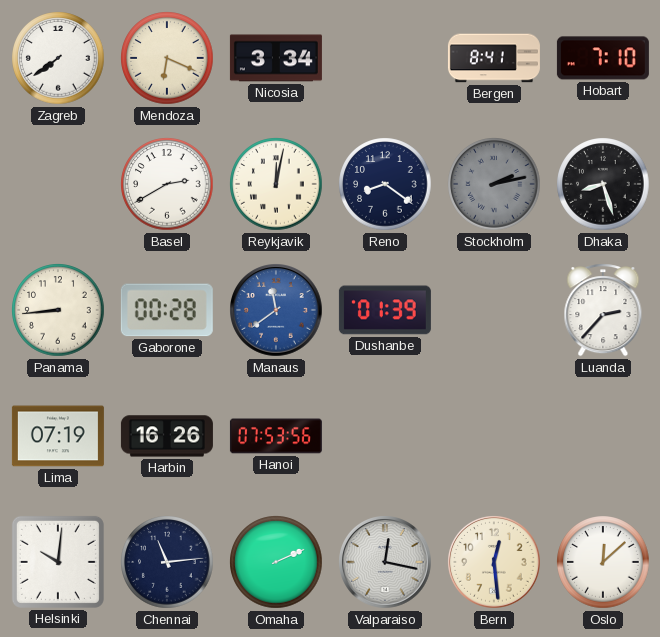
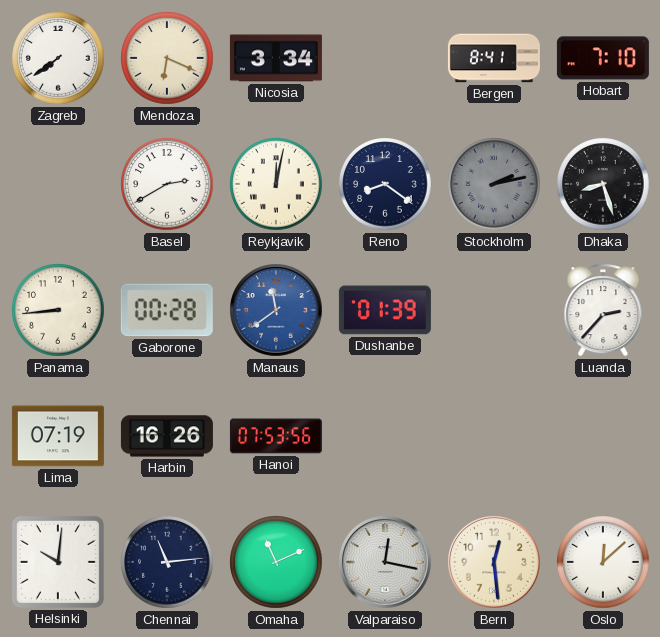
Omaha: 2:11 -> 11:11 (276, 562)
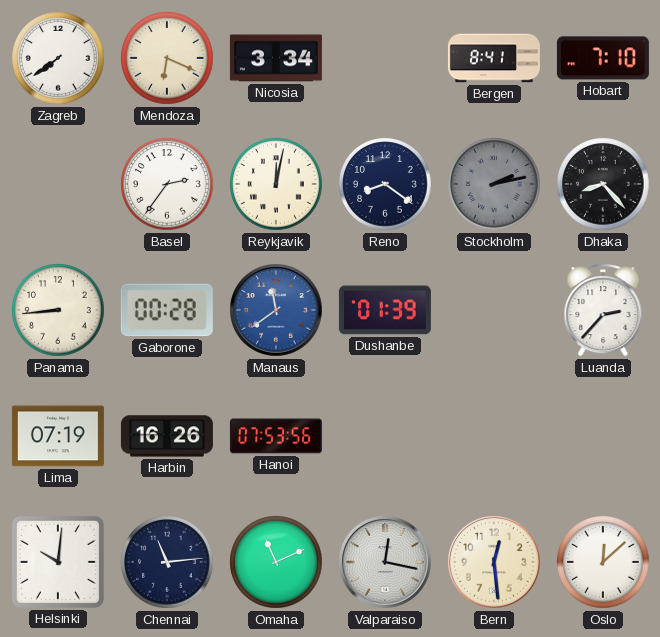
Basel: 2:40 -> 2:36 (167, 184)
Dhaka: 8:27 -> 8:23 (603, 184)
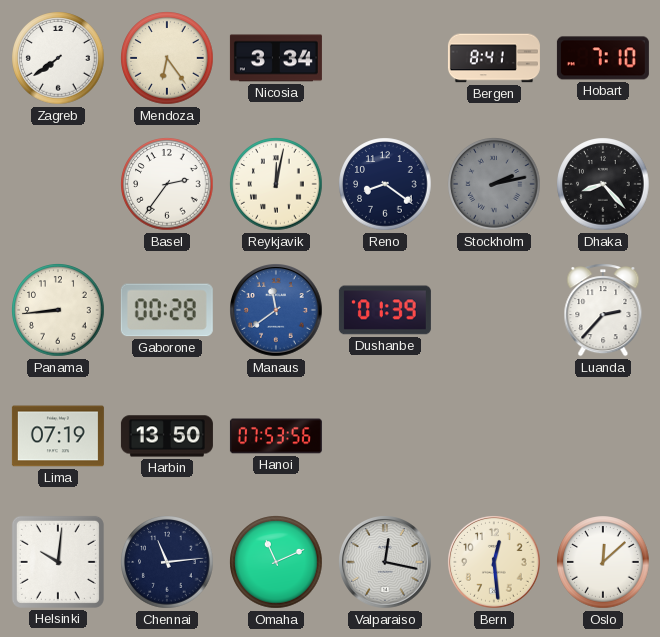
Mendoza: 6:19 -> 6:24 (167, 58)
Harbin: 16:26 -> 13:50 (167, 436)
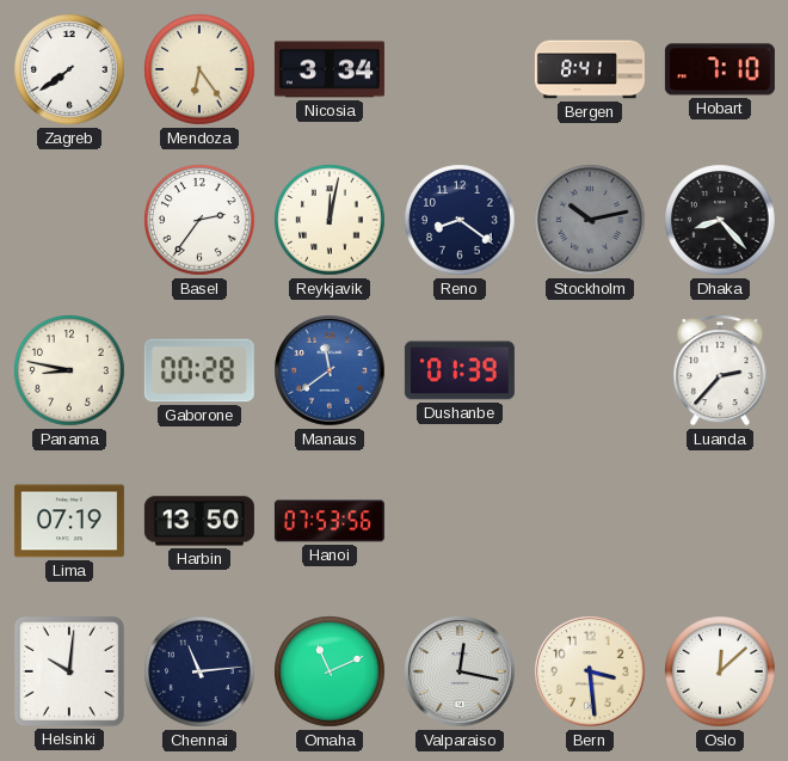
Stockholm: 2:13 -> 10:13 (590, 220)
Panama: 8:44 -> 8:47 (69, 370)
Bern: 12:29 -> 3:29 (591, 673)
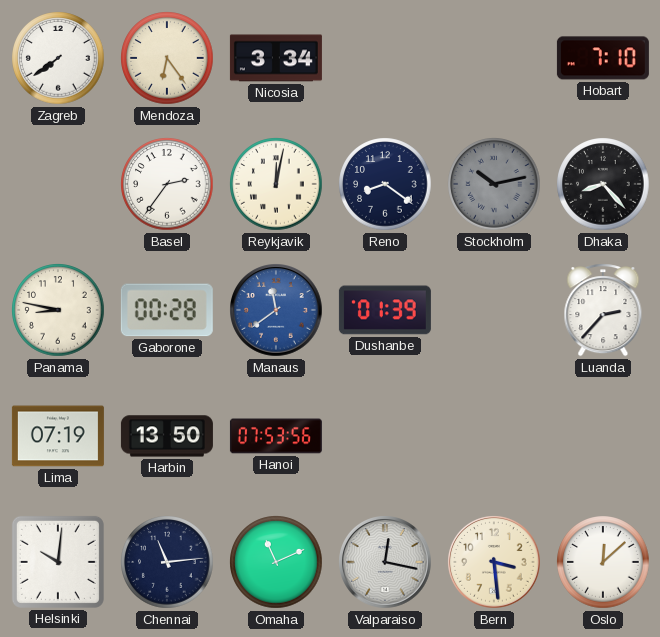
Bergen: 8:41 -> none (590, 69)
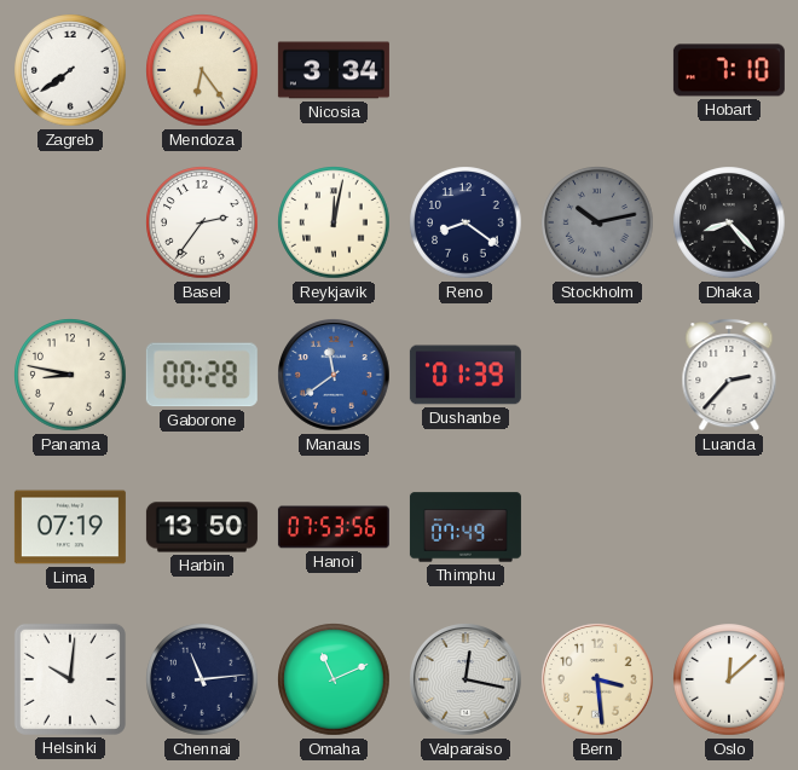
Thimphu: none -> 07:49 (465, 527)
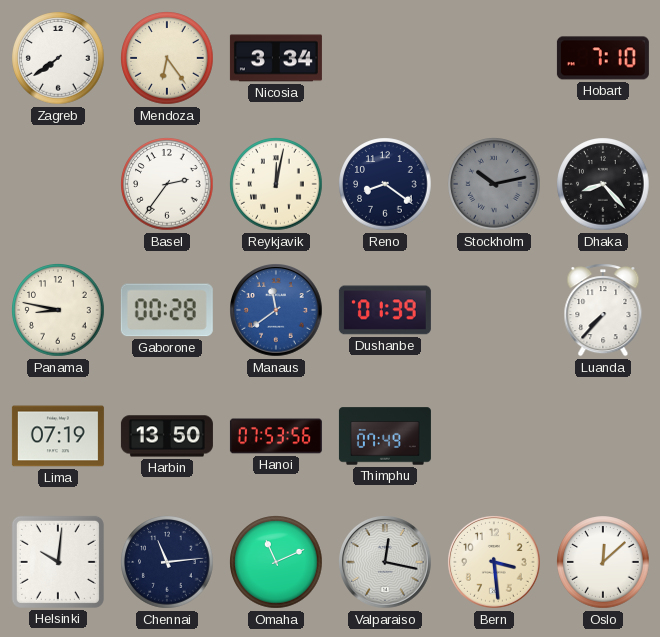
Luanda: 2:37 -> 7:37 (603, 310)
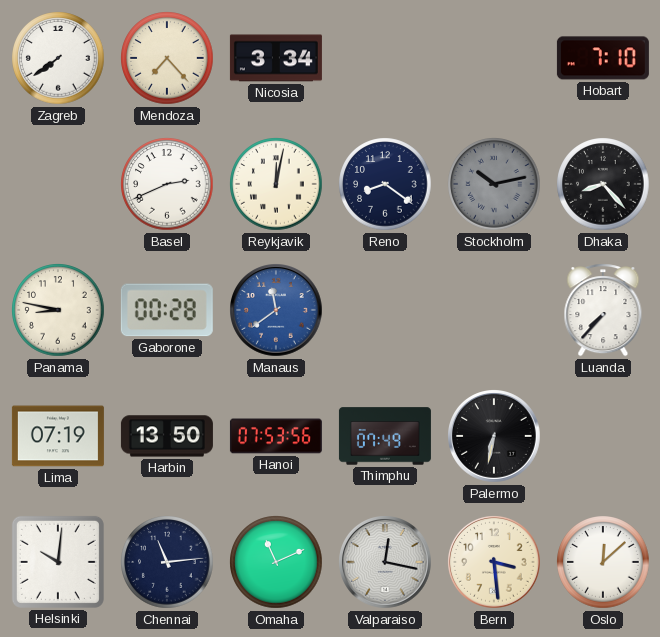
Mendoza: 6:24 -> 7:23 (167, 58)
Basel: 2:36 -> 2:41 (167, 184)
Dushanbe: 01:39 -> none (385, 310)
Palermo: none -> 6:32 (495, 437)
